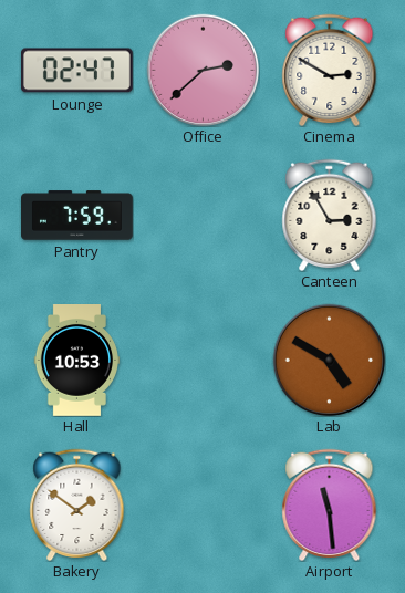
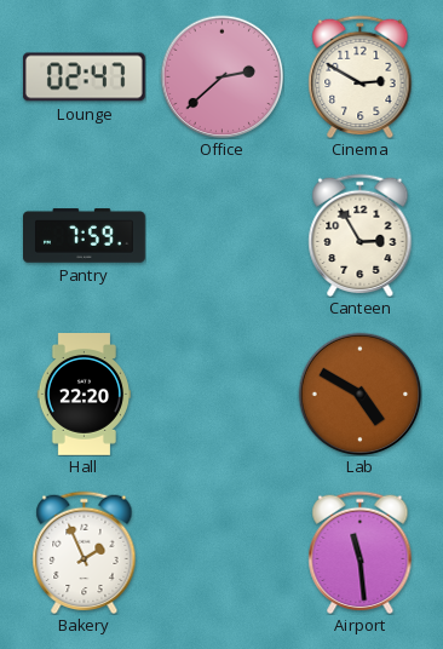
Hall: 10:53 -> 22:20 (84, 395)
Bakery: 1:51 -> 1:56 (85, 552)
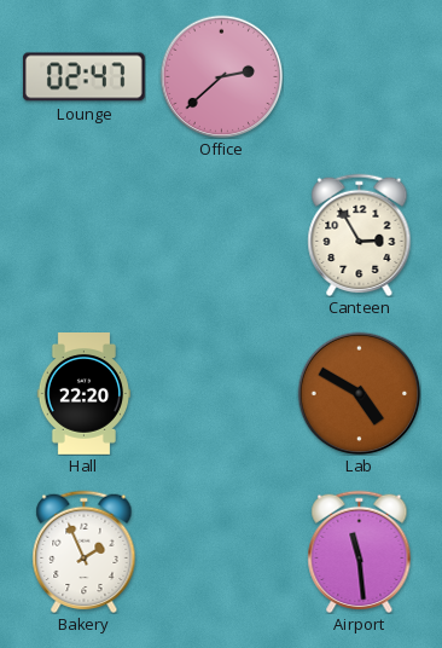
Cinema: 2:50 -> none (361, 76)
Pantry: 7:59 -> none (85, 236)
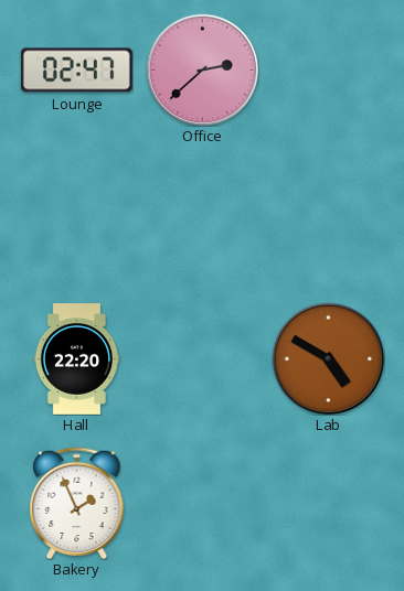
Canteen: 2:55 -> none (360, 235)
Airport: 11:29 -> none (360, 551)
